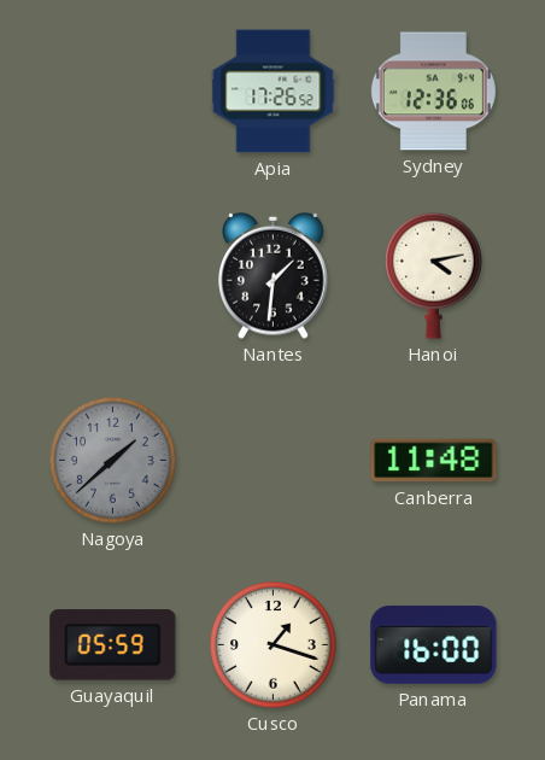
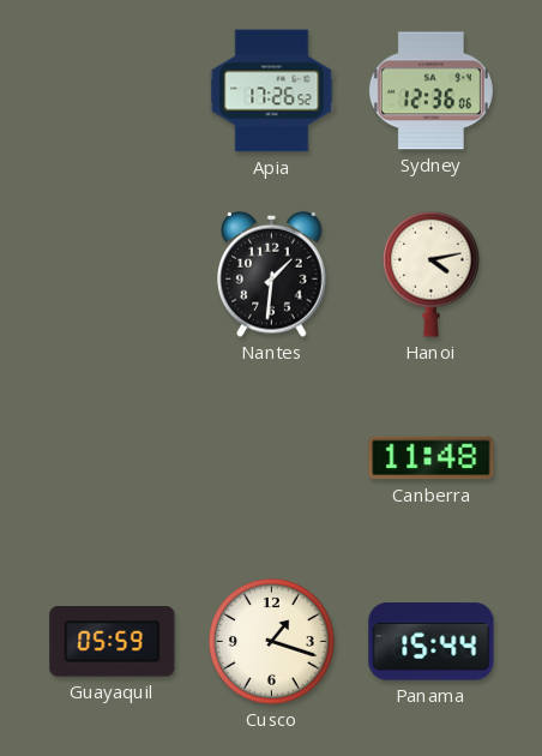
Nagoya: 1:38 -> none (113, 461)
Panama: 16:00 -> 15:44 (432, 642)
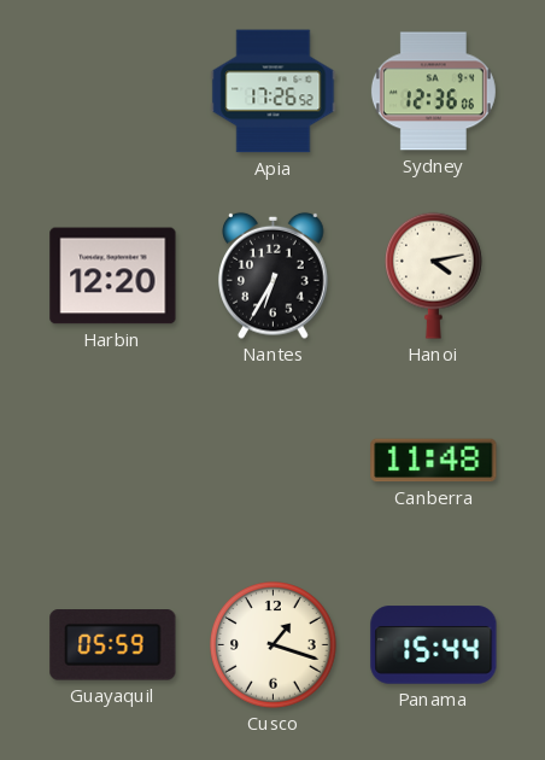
Harbin: none -> 12:20 (113, 276)
Nantes: 1:31 -> 6:35 (274, 275)
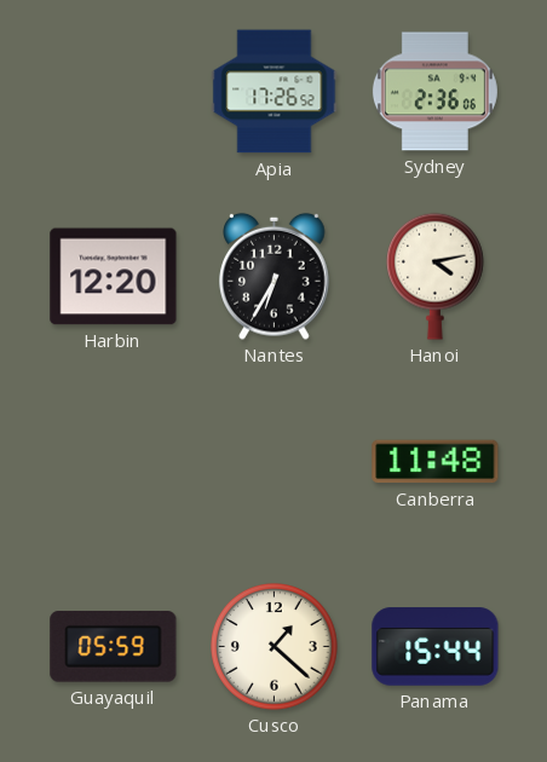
Sydney: 12:36 -> 2:36 (434, 92)
Cusco: 1:18 -> 1:22 (275, 647)
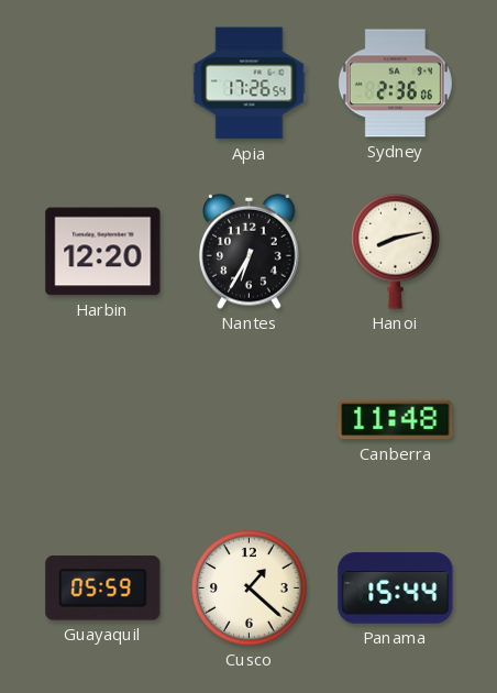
Apia: 17:26:52 -> 17:26:54 (250, 84)
Hanoi: 4:13 -> 8:13 (396, 251)
